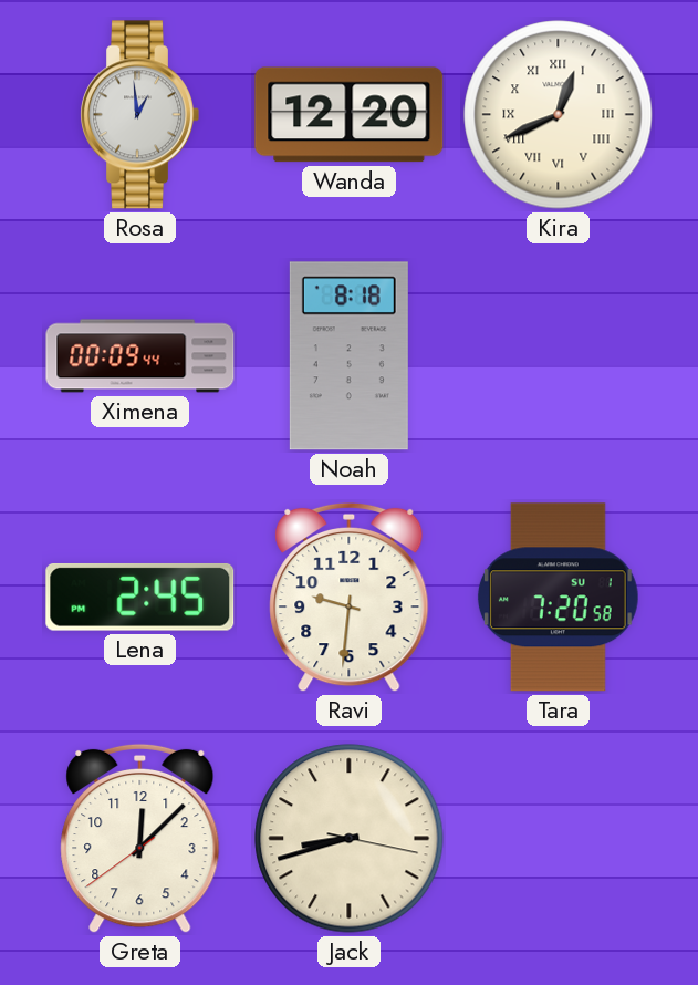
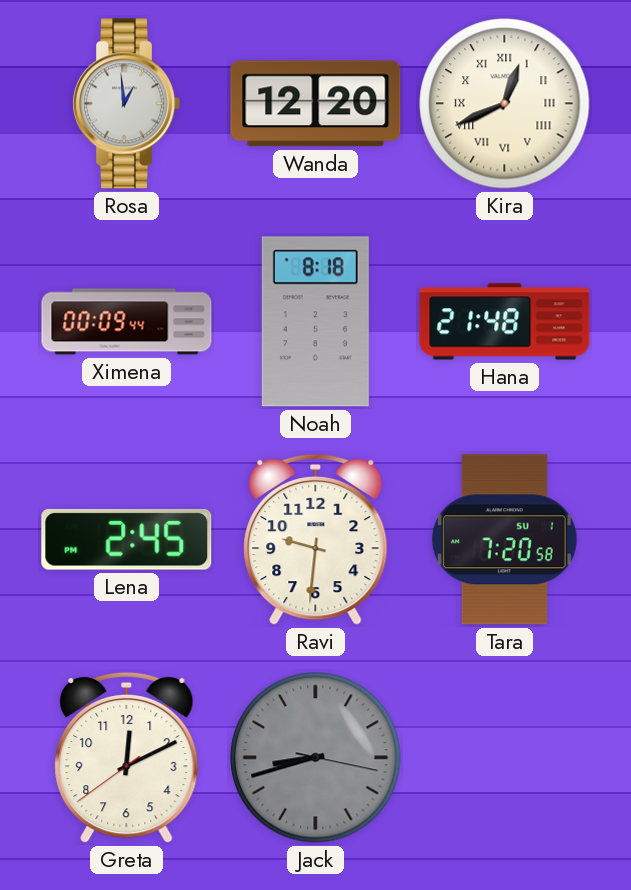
Hana: none -> 21:48 (505, 322)
Greta: 12:07 -> 12:10 (127, 758)
Jack dial: cream -> grey (316, 758)
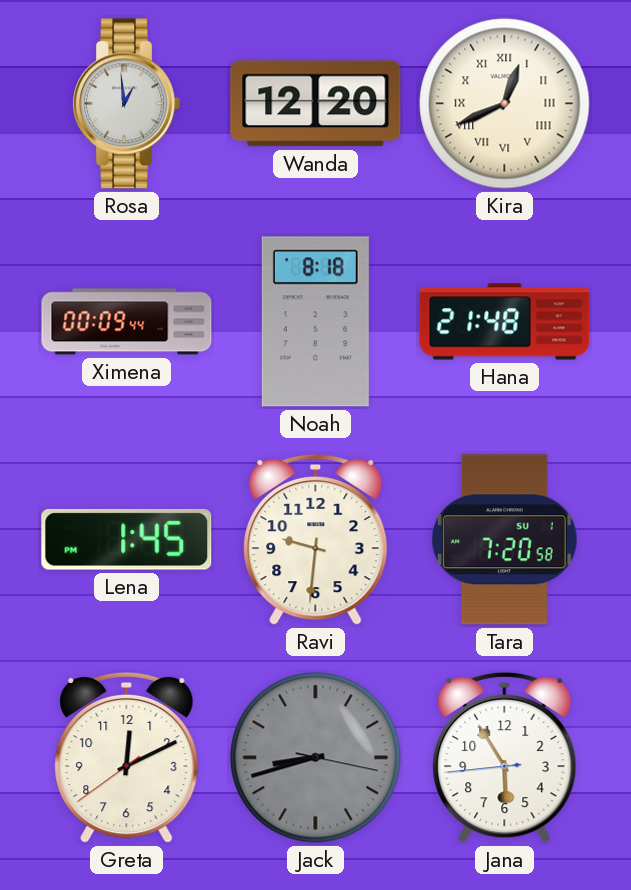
Lena: 2:45 -> 1:45 (127, 539)
Jana: none -> 5:54 (505, 758)
